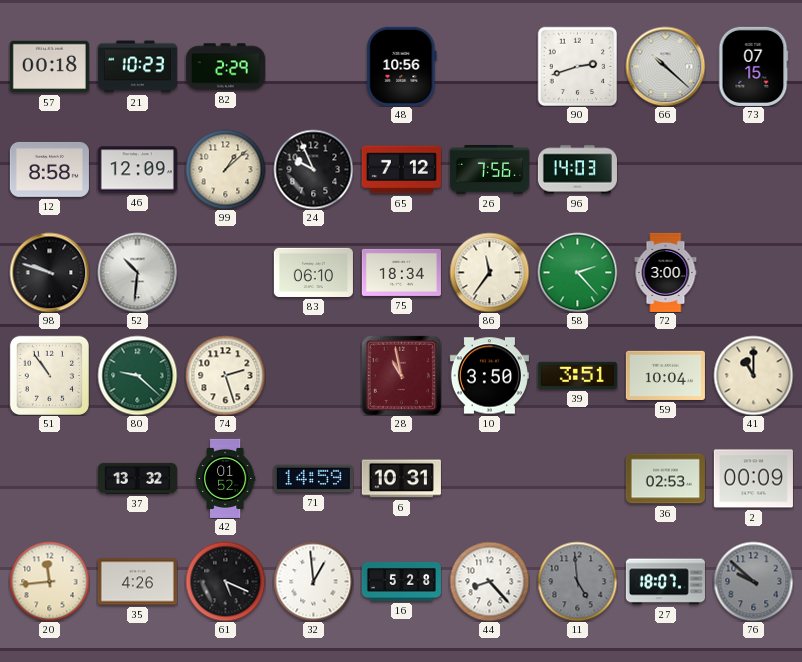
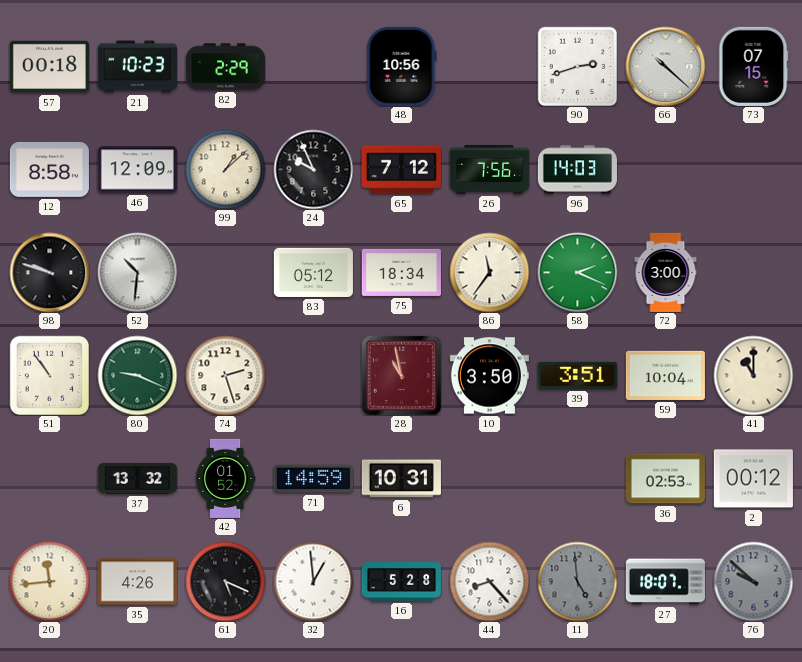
83: 06:10 -> 05:12 (313, 272)
58: 2:23 -> 2:19 (577, 272)
80: 9:22 -> 9:19 (137, 375)
2: 00:09 -> 00:12 (753, 479)
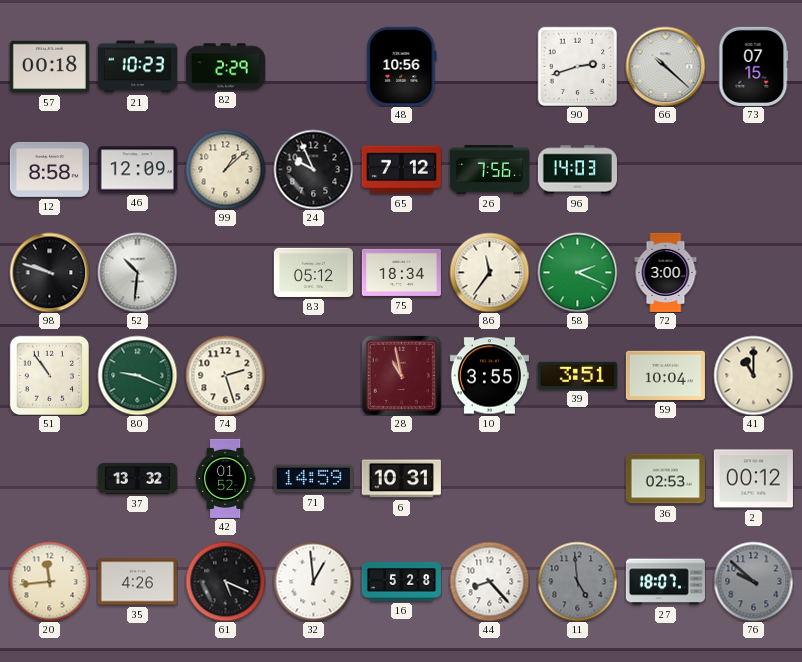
10: 3:50 -> 3:55 (489, 376)
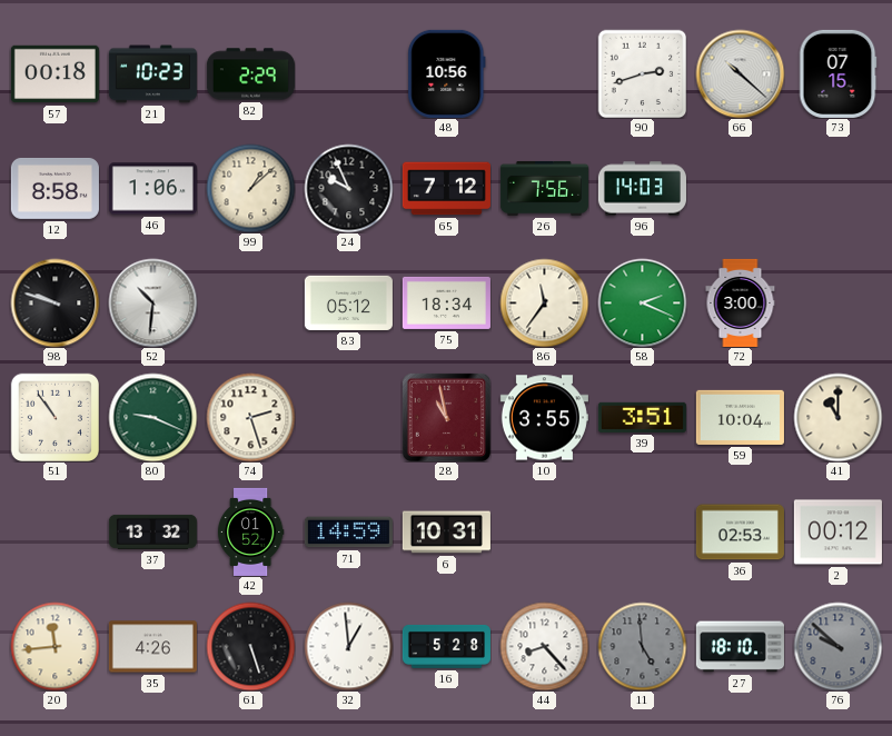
46: 12:09 -> 1:06 (152, 189)
61: 5:19 -> 5:27 (250, 646)
27: 18:07 -> 18:10 (740, 647)
